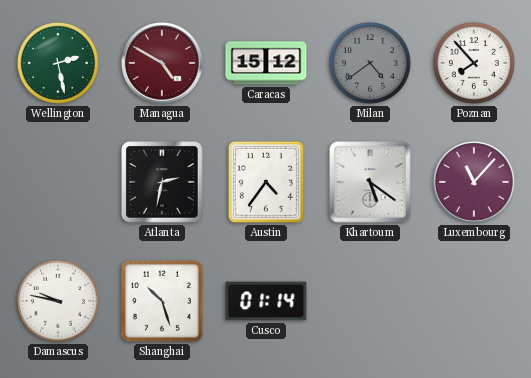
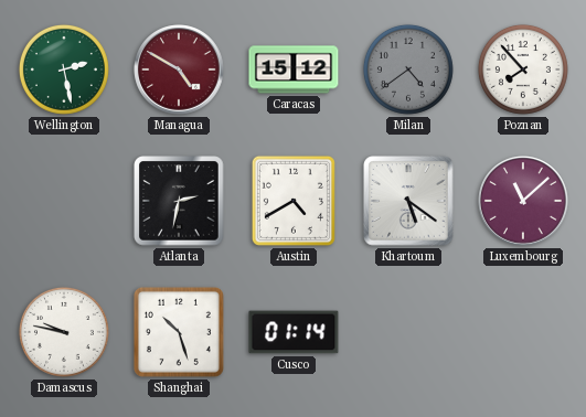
Austin: 4:36 -> 4:40 (294, 201)
Luxembourg: 11:07 -> 11:08 (523, 201)
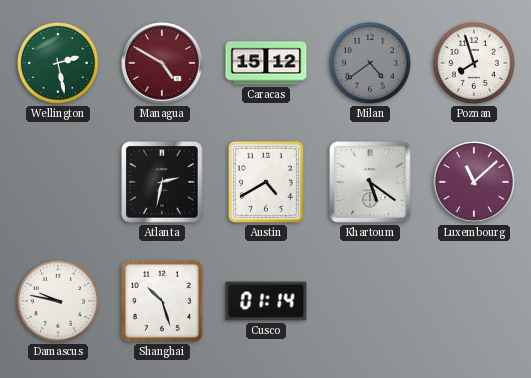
Poznan: 7:53 -> 7:57 (474, 63)
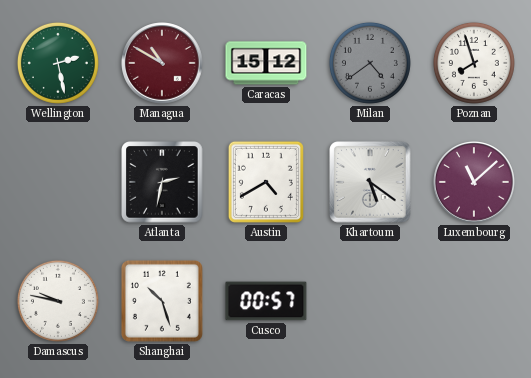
Managua: 4:50 -> 10:50 (162, 63)
Cusco: 01:14 -> 00:57 (266, 301)
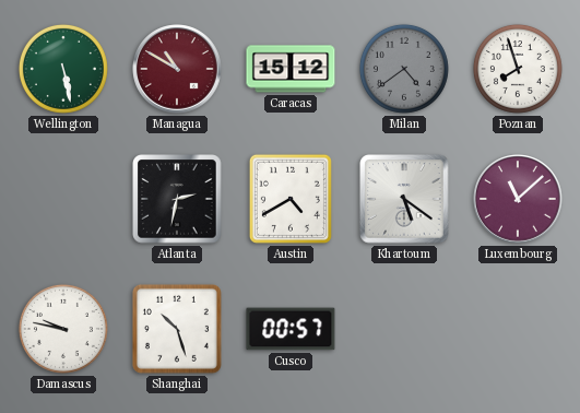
Wellington: 2:28 -> 5:28 (63, 69)
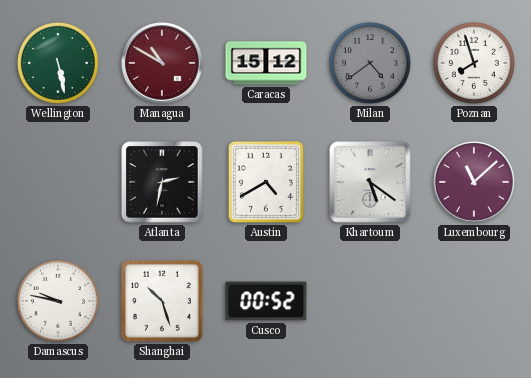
Cusco: 00:57 -> 00:52 (266, 301)
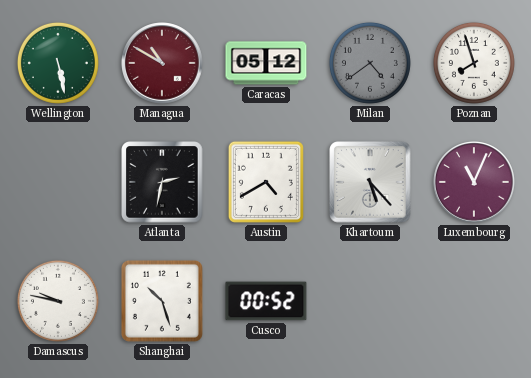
Caracas: 15:12 -> 05:12 (266, 63)
Khartoum: 5:21 -> 5:23 (370, 182)
Luxembourg: 11:08 -> 11:04 (474, 182)
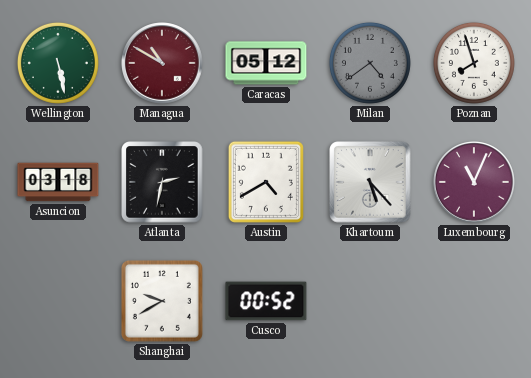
Asuncion: none -> 03:18 (58, 182)
Damascus: 9:47 -> none (58, 301)
Shanghai: 10:27 -> 9:40 (162, 301)
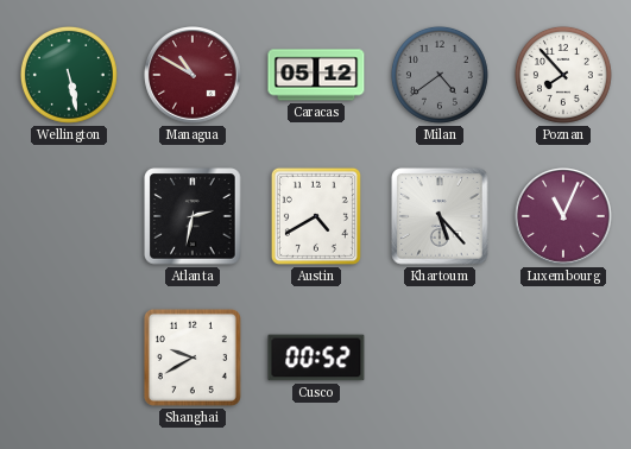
Poznan: 7:57 -> 7:53 (563, 75)
Asuncion: 03:18 -> none (58, 182)
